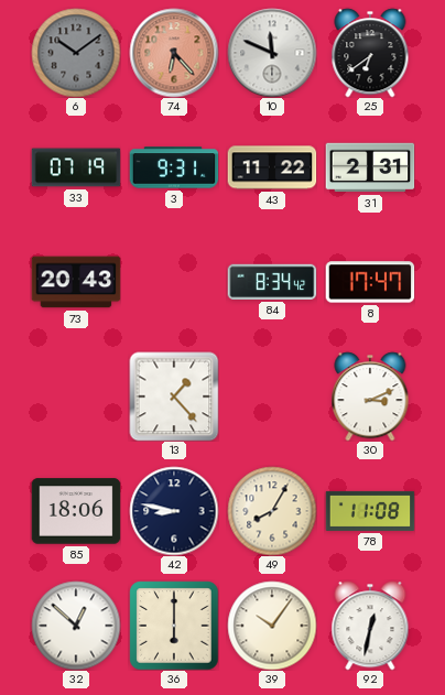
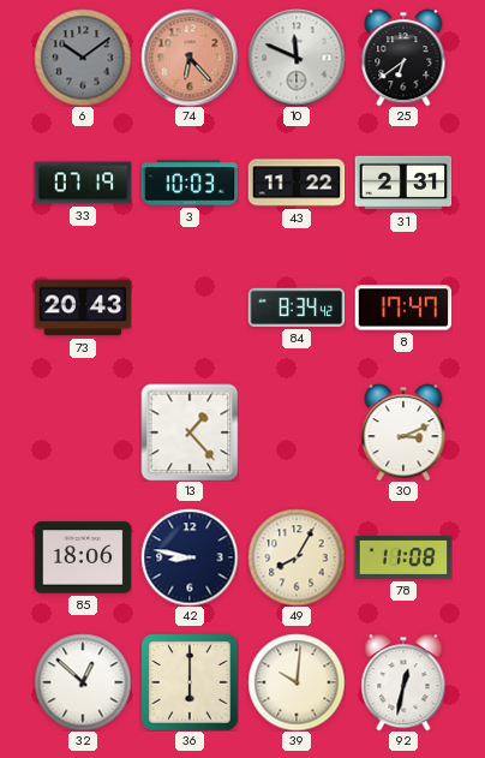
3: 9:31 -> 10:03 (190, 183)
39: 10:06 -> 10:01 (297, 682)
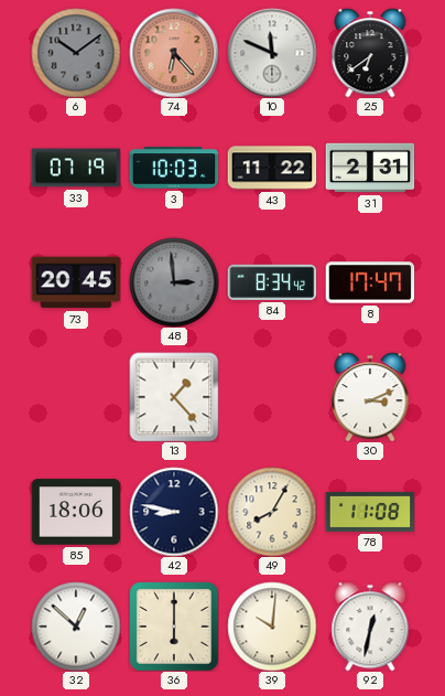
73: 20:43 -> 20:45 (76, 282)
48: none -> 2:59 (174, 282)
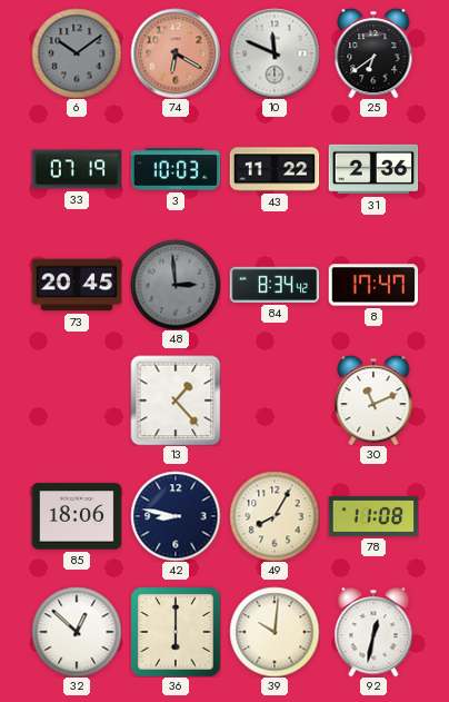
74: 6:23 -> 6:20 (176, 53)
31: 2:31 -> 2:36 (373, 169)
30: 3:11 -> 11:11 (373, 401)
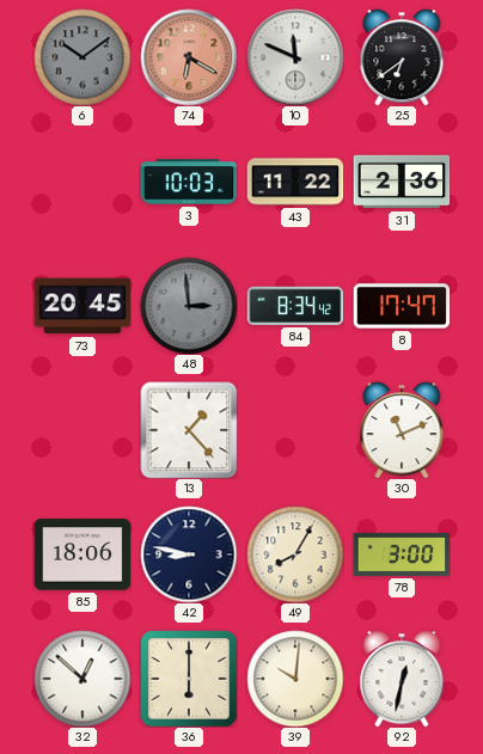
33: 07:19 -> none (77, 169)
78: 11:08 -> 3:00 (402, 554)
